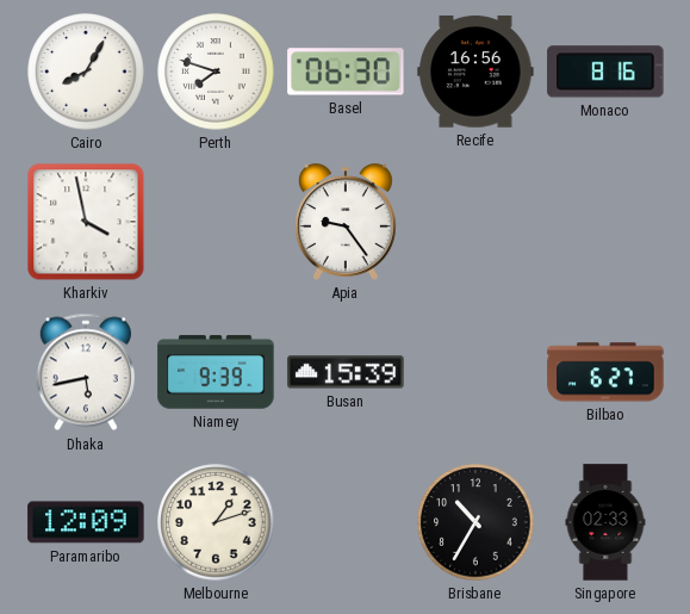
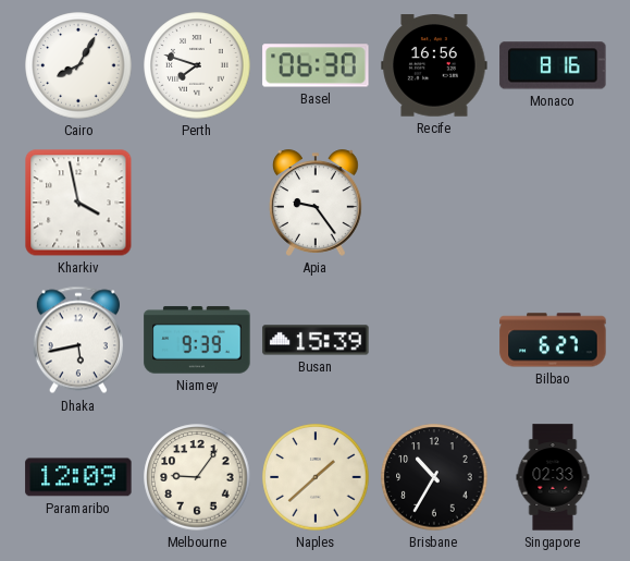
Melbourne: 1:12 -> 9:06 (197, 477)
Naples: none -> 1:38 (316, 477)
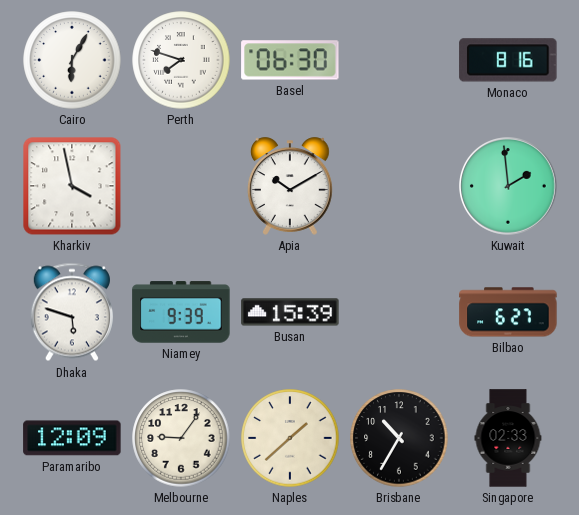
Cairo: 8:05 -> 6:05 (72, 60)
Recife: 16:56 -> none (434, 65)
Apia: 9:24 -> 10:10 (290, 186)
Kuwait: none -> 1:59 (509, 187)
Dhaka: 5:43 -> 5:48 (72, 312)
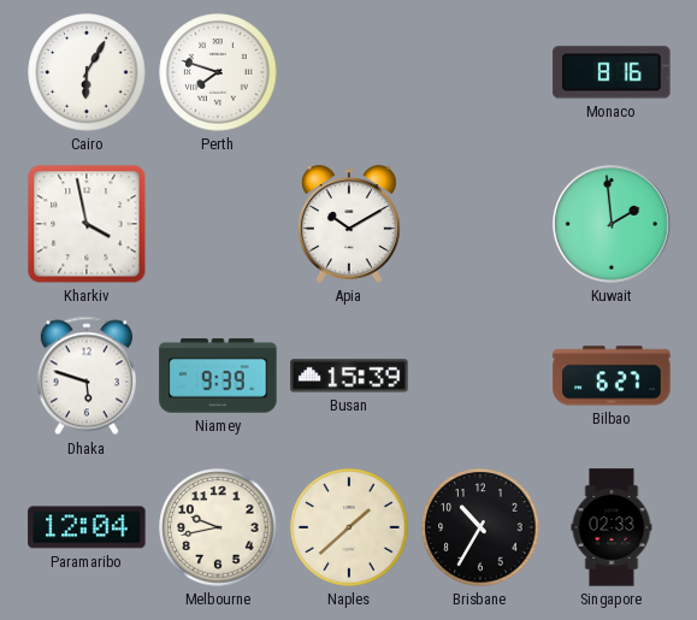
Basel: 06:30 -> none (290, 60)
Paramaribo: 12:09 -> 12:04 (87, 527)
Melbourne: 9:06 -> 9:43 (218, 527)
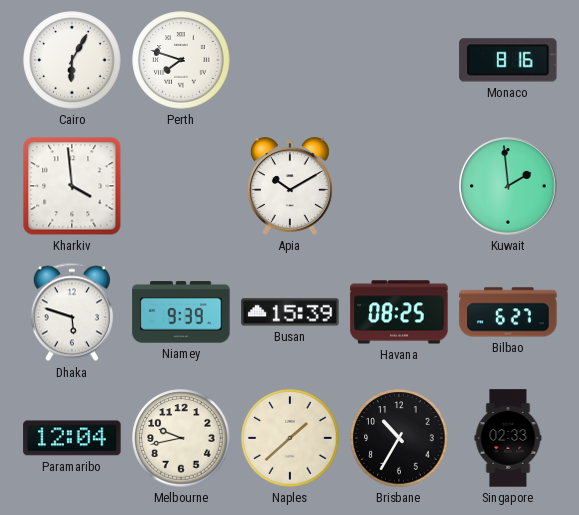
Kharkiv: 3:58 -> 3:59 (72, 186)
Havana: none -> 08:25 (399, 312)
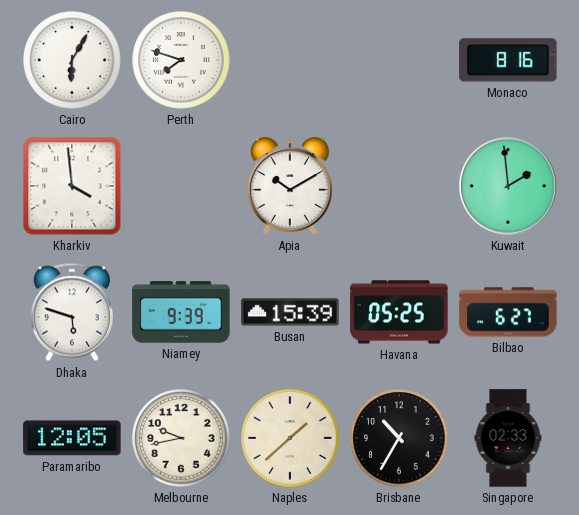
Havana: 08:25 -> 05:25 (399, 312)
Paramaribo: 12:04 -> 12:05 (72, 438)
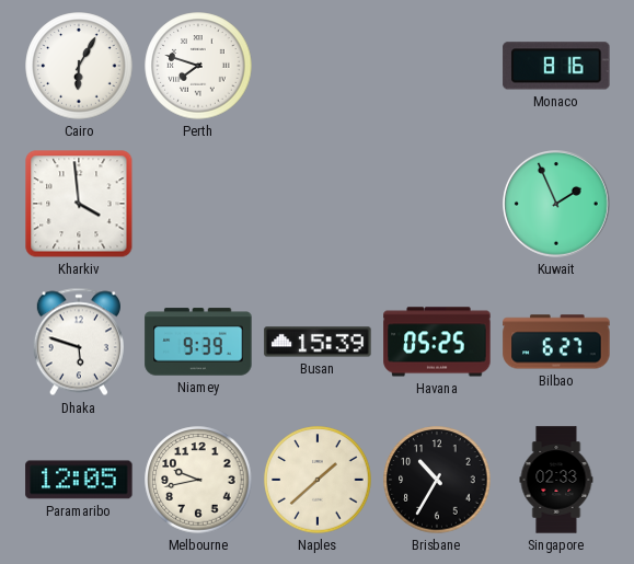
Apia: 10:10 -> none (290, 186)
Kuwait: 1:59 -> 1:56 (557, 205)
